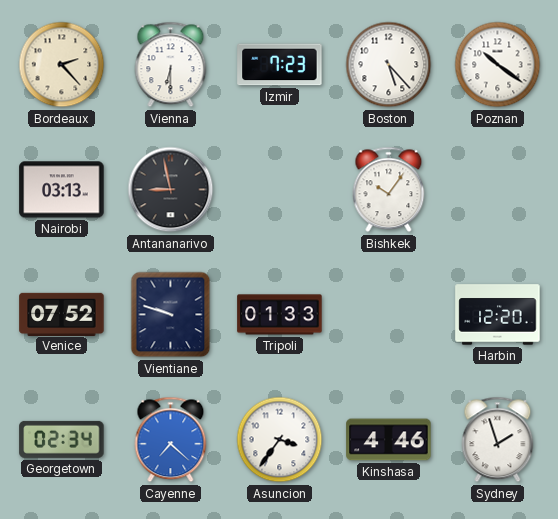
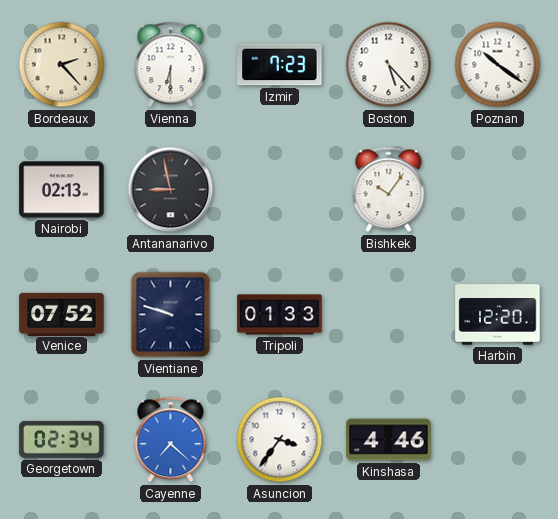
Nairobi: 03:13 -> 02:13 (62, 190)
Sydney: 1:57 -> none (498, 440)
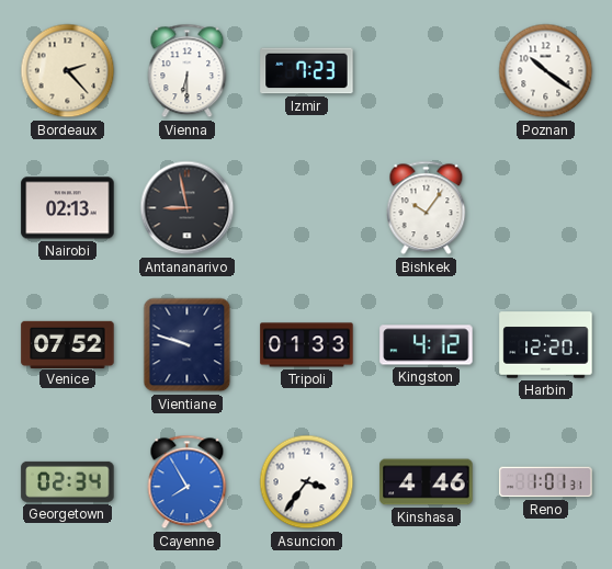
Boston: 5:23 -> none (389, 65)
Kingston: none -> 4:12 (427, 345)
Cayenne: 7:22 -> 7:55 (188, 482)
Reno: none -> 1:01 (546, 482)
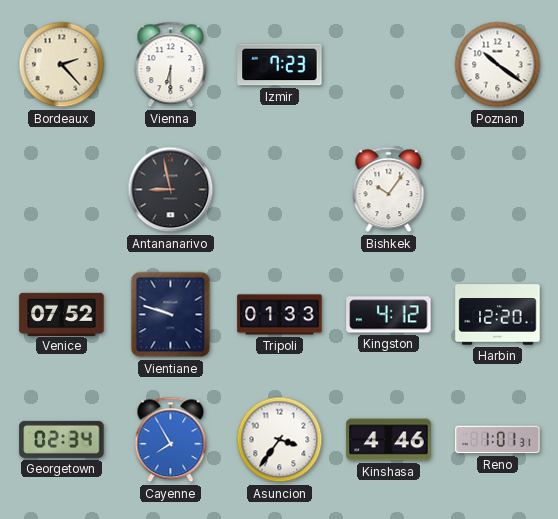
Nairobi: 02:13 -> none (68, 208)
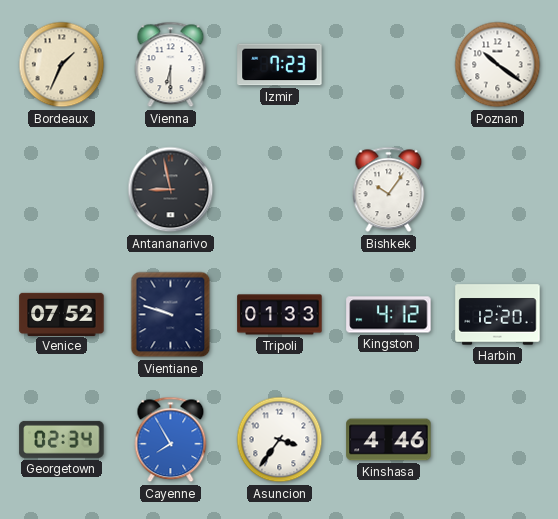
Bordeaux: 2:23 -> 1:34 (62, 65)
Reno: 1:01 -> none (498, 440)
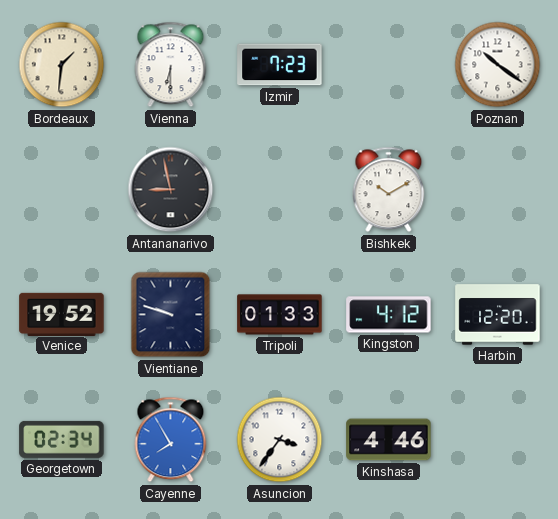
Bordeaux: 1:34 -> 1:31 (62, 65)
Bishkek: 10:06 -> 10:10 (389, 190)
Venice: 07:52 -> 19:52 (62, 314)
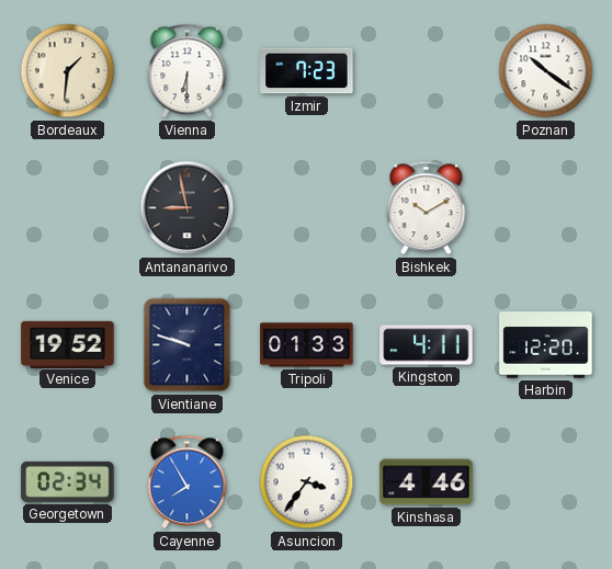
Kingston: 4:12 -> 4:11 (427, 345)
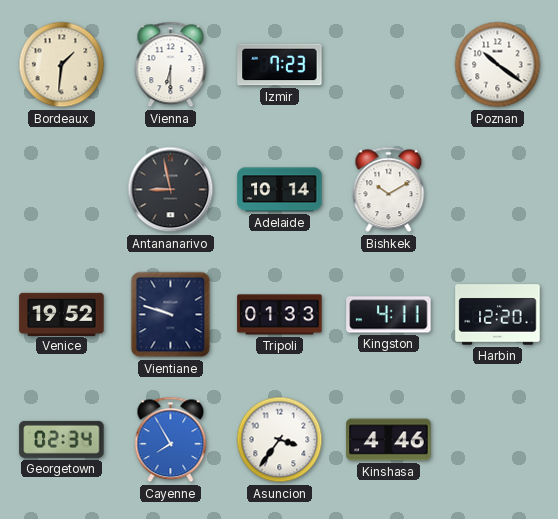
Adelaide: none -> 10:14 (280, 190)
